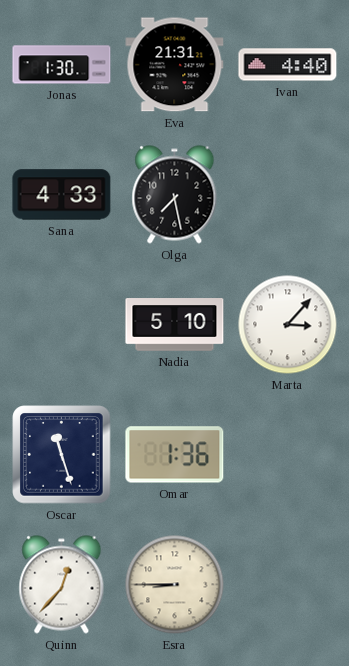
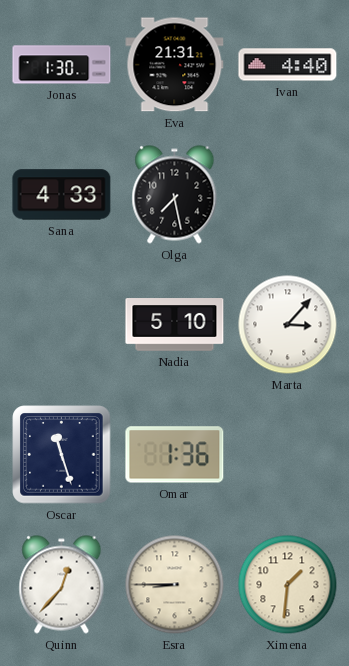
Ximena: none -> 1:31 (288, 585)
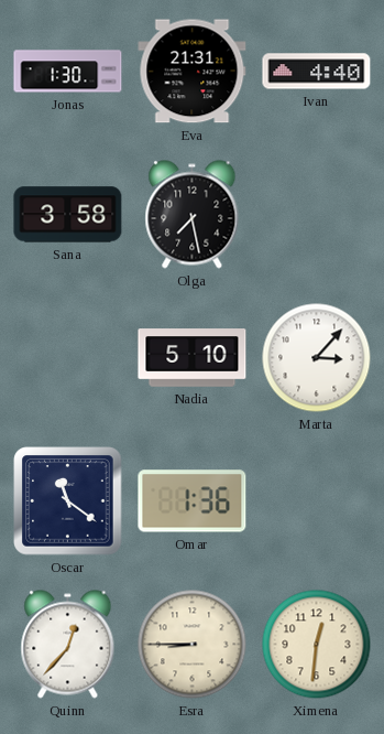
Sana: 4:33 -> 3:58 (68, 215)
Oscar: 11:27 -> 11:21 (68, 501)
Ximena: 1:31 -> 12:31 (317, 645)
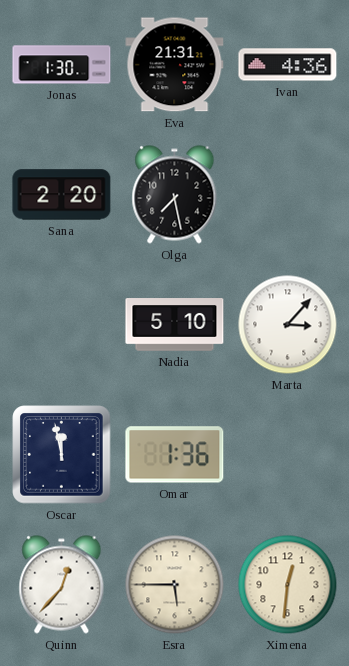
Ivan: 4:40 -> 4:36 (288, 65)
Sana: 3:58 -> 2:20 (62, 195)
Oscar: 11:21 -> 11:58 (62, 455)
Esra: 8:45 -> 5:45 (175, 585)
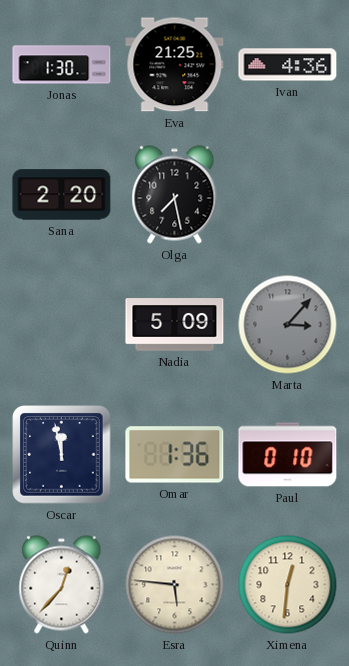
Eva: 21:31 -> 21:25 (175, 65)
Nadia: 5:10 -> 5:09 (175, 325)
Marta dial: white -> grey (288, 325)
Paul: none -> 0:10 (288, 455)
Esra: 5:45 -> 5:46 (175, 585)
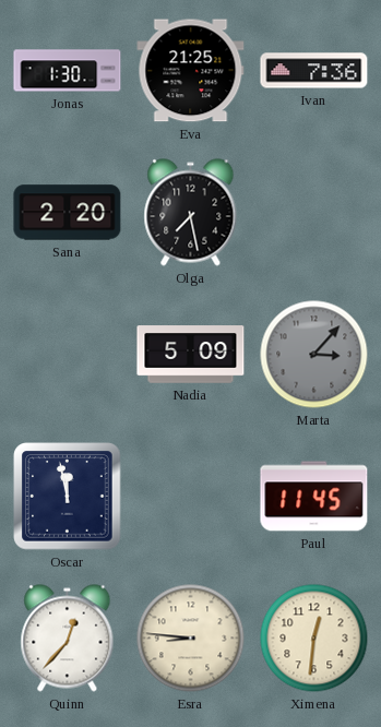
Ivan: 4:36 -> 7:36 (314, 71)
Omar: 1:36 -> none (175, 455)
Paul: 0:10 -> 11:45 (314, 497)
Esra: 5:46 -> 8:46 (191, 639)
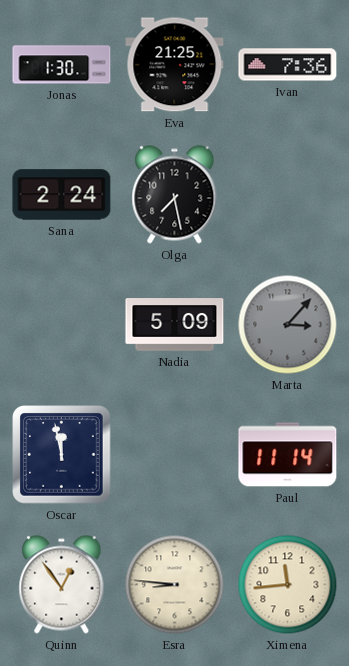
Sana: 2:20 -> 2:24 (62, 195)
Paul: 11:45 -> 11:14 (288, 455)
Quinn: 12:37 -> 12:54 (62, 585)
Ximena: 12:31 -> 11:44 (288, 585)
